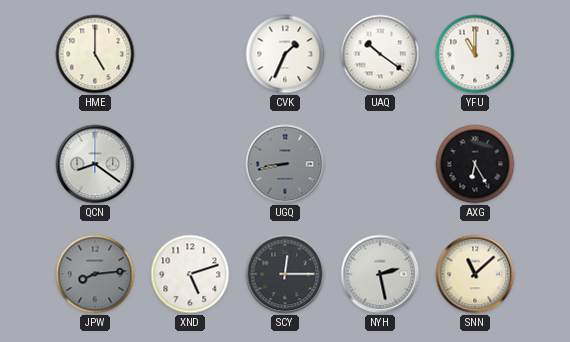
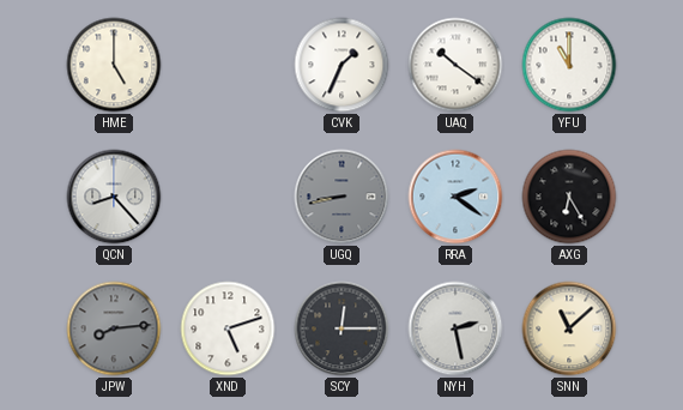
QCN: 8:21 -> 8:23 (114, 197)
RRA: none -> 2:21 (455, 197)
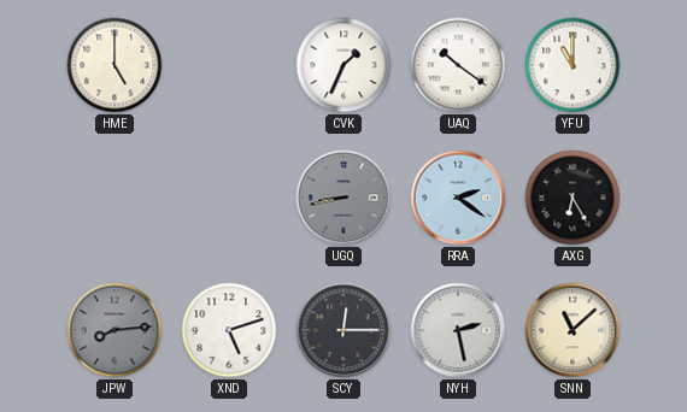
QCN: 8:23 -> none (114, 197)
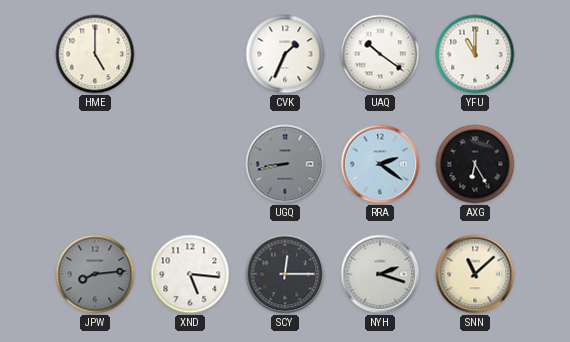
XND: 5:12 -> 5:16 (190, 274)
NYH: 2:28 -> 2:18 (380, 274)
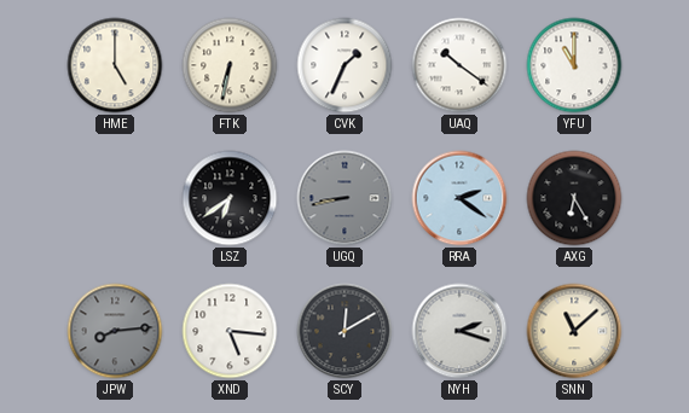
FTK: none -> 6:32 (230, 65)
LSZ: none -> 6:39 (230, 198)
SCY: 12:15 -> 12:10 (344, 331)
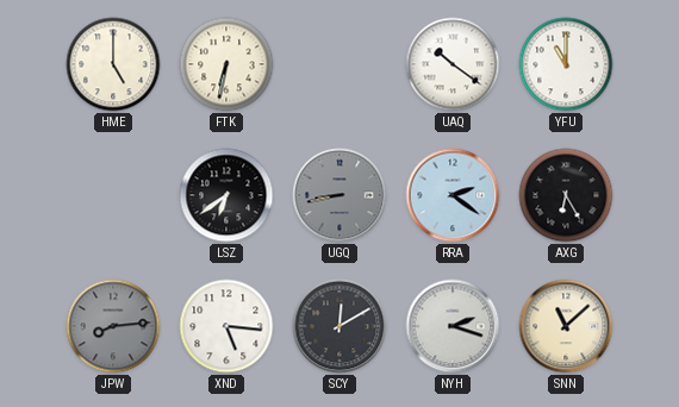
CVK: 1:34 -> none (344, 65)
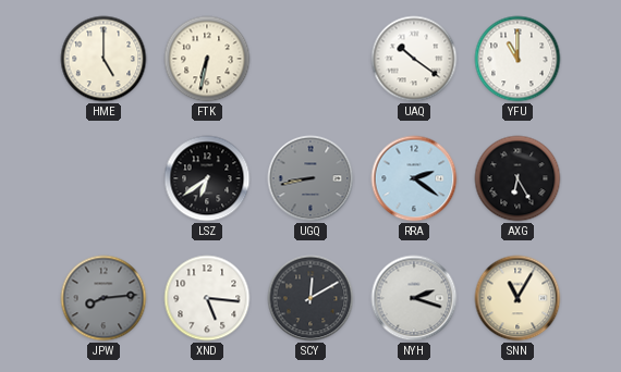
SNN: 11:08 -> 11:05 (517, 298)
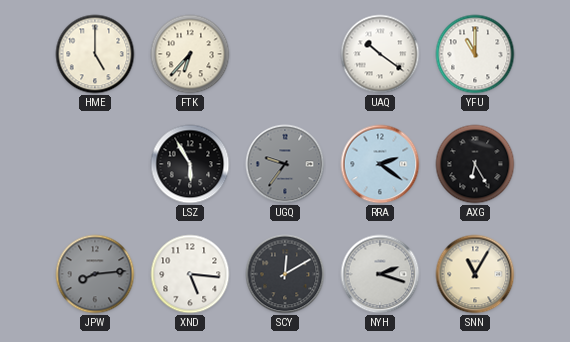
FTK: 6:32 -> 6:37 (190, 54)
LSZ: 6:39 -> 5:55 (190, 164)
UGQ: 8:43 -> 9:36 (285, 164)
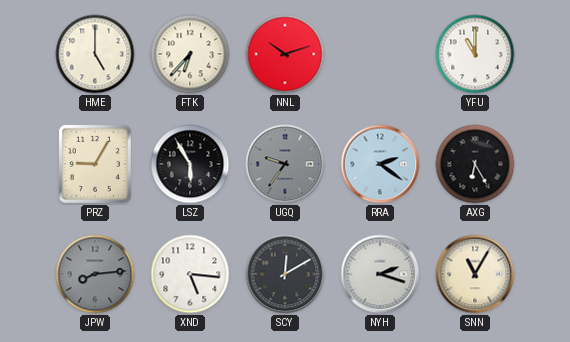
NNL: none -> 10:12 (285, 54)
UAQ: 10:21 -> none (380, 54)
PRZ: none -> 9:05 (95, 164)
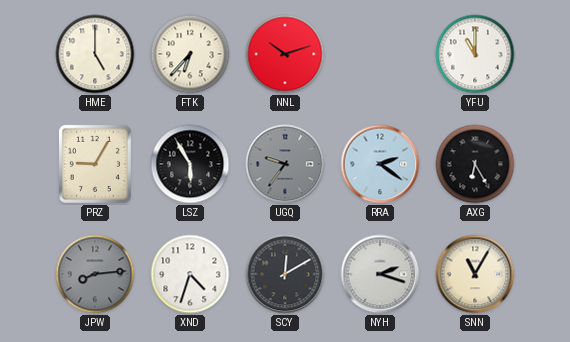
XND: 5:16 -> 4:33 (190, 274)
